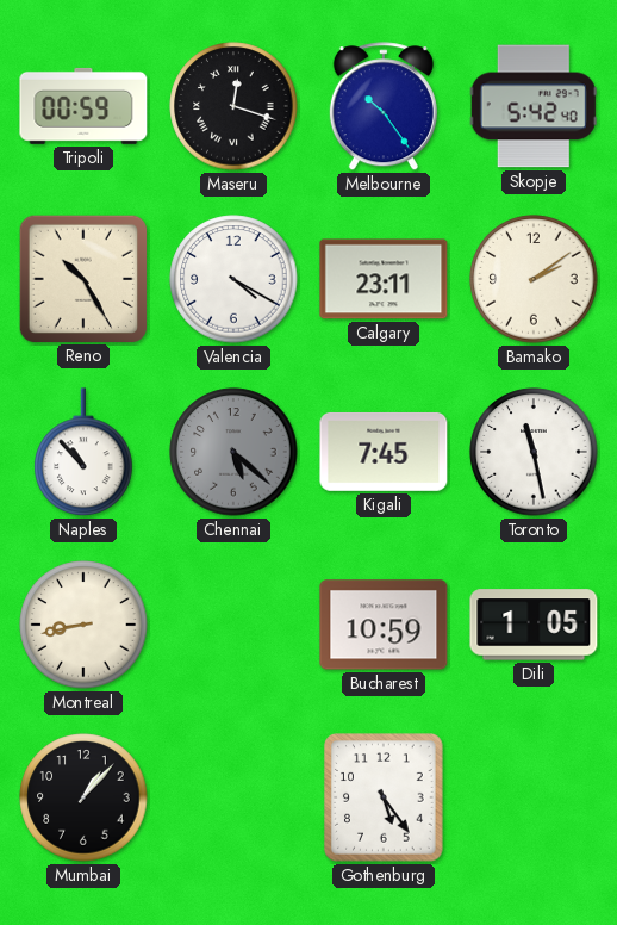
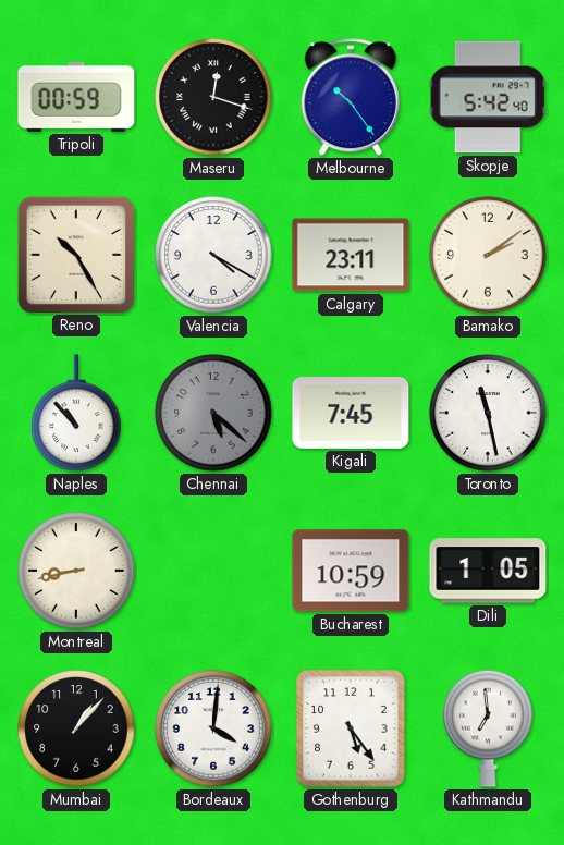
Bordeaux: none -> 4:01 (213, 728)
Kathmandu: none -> 6:59 (488, 728)
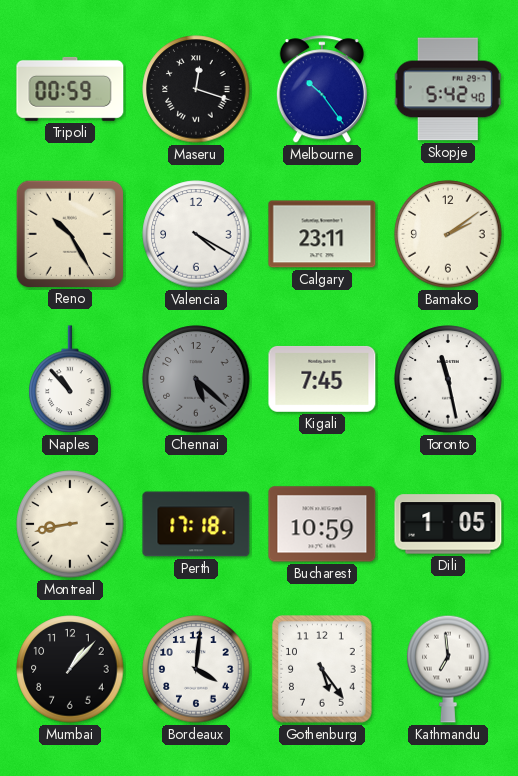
Perth: none -> 17:18 (196, 524)
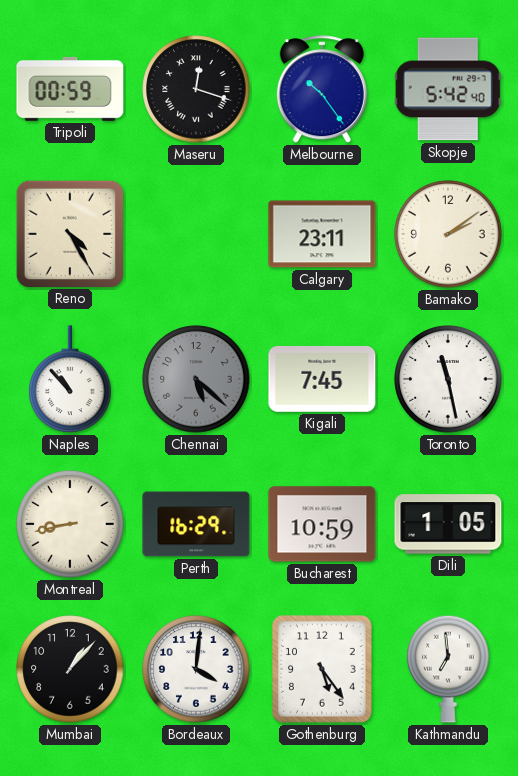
Reno: 10:25 -> 4:25 (69, 233)
Valencia: 4:20 -> none (196, 234)
Perth: 17:18 -> 16:29 (196, 524)
